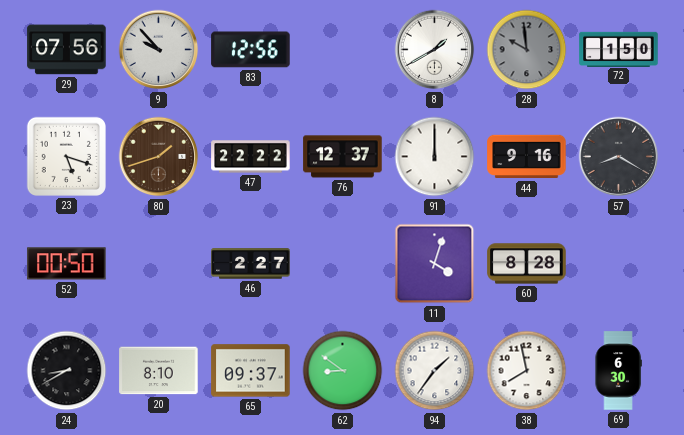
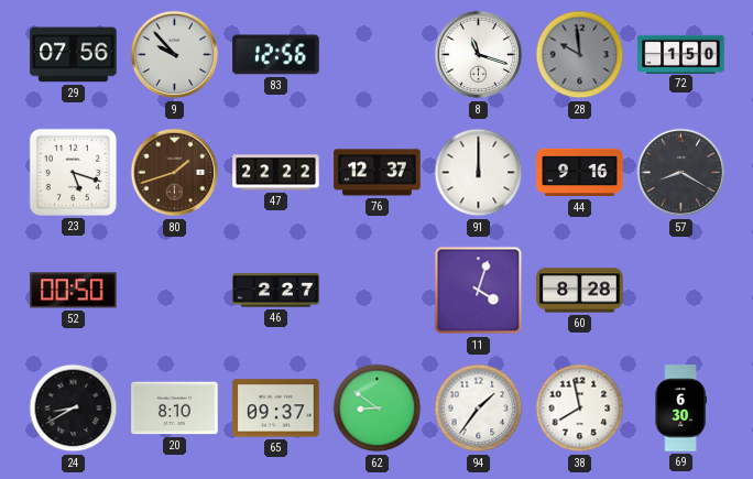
8: 1:40 -> 11:18 (479, 55)
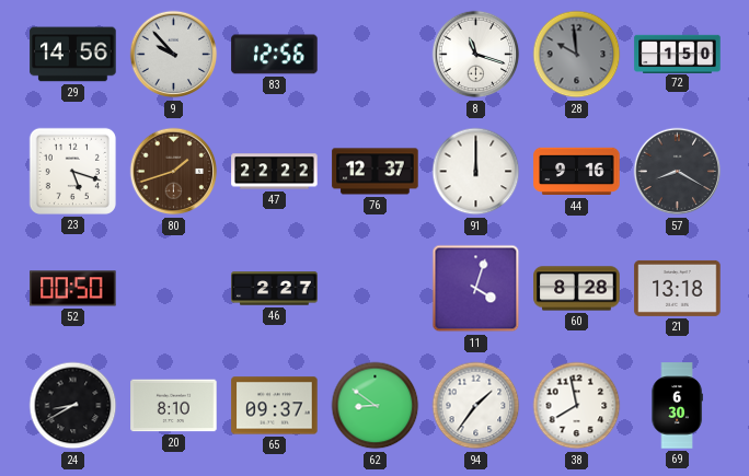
29: 07:56 -> 14:56 (73, 55)
21: none -> 13:18 (678, 288)
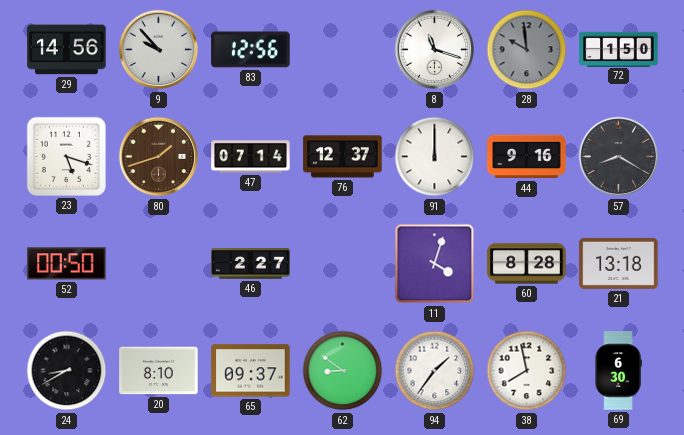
47: 22:22 -> 07:14 (251, 157)
